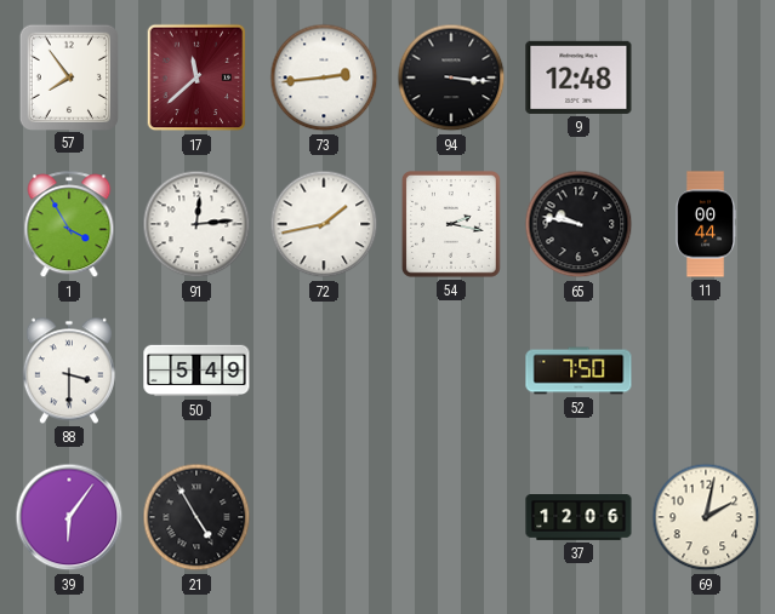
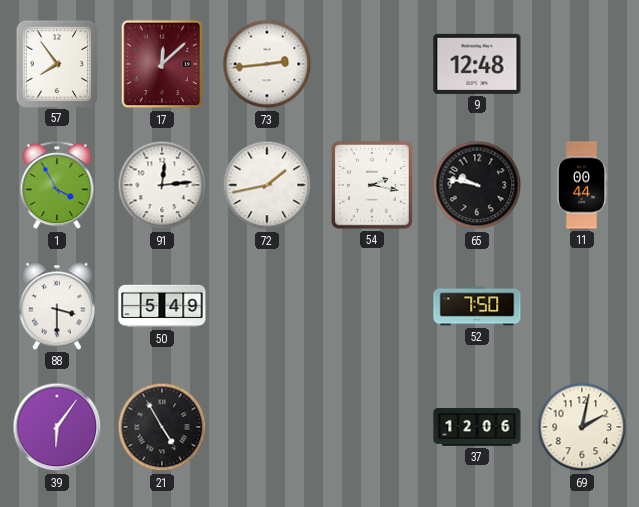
17: 11:38 -> 12:08 (162, 64)
94: 3:16 -> none (451, 78)
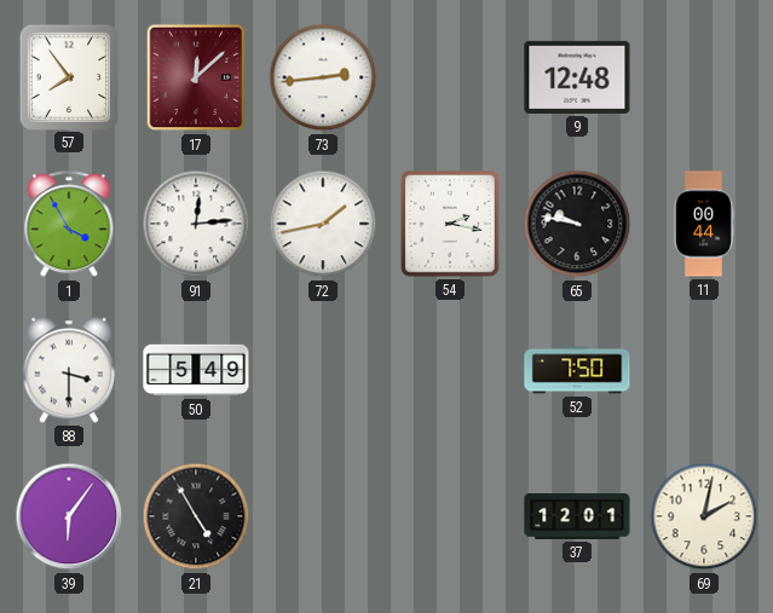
37: 12:06 -> 12:01 (577, 517)
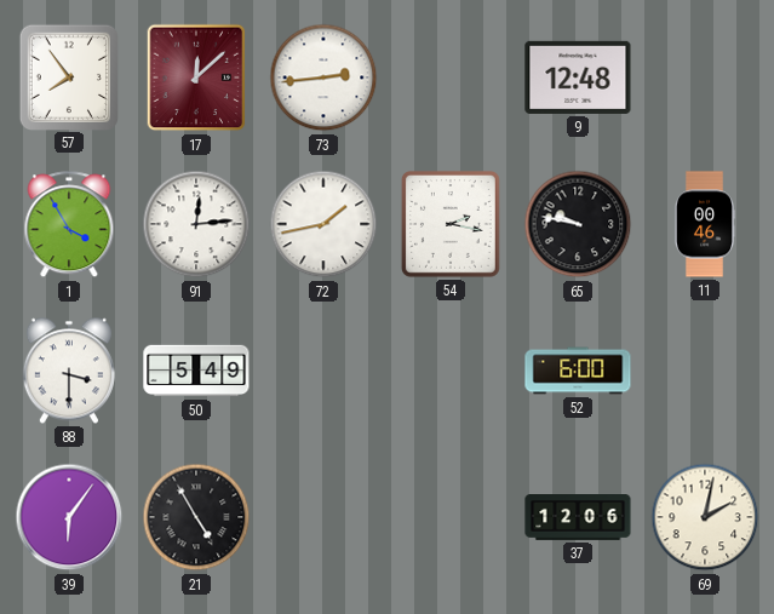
11: 00:44 -> 00:46 (705, 224)
52: 7:50 -> 6:00 (578, 371)
37: 12:01 -> 12:06 (578, 518)
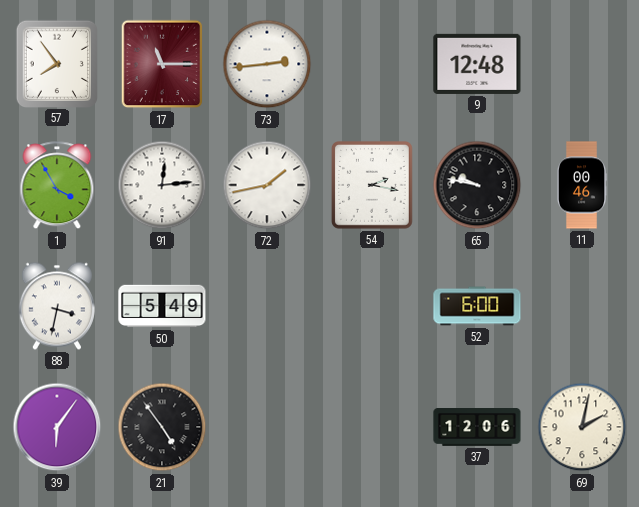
17: 12:08 -> 11:15 (162, 64)
88: 3:30 -> 3:32 (57, 306)
21: 4:55 -> 4:54 (162, 427)
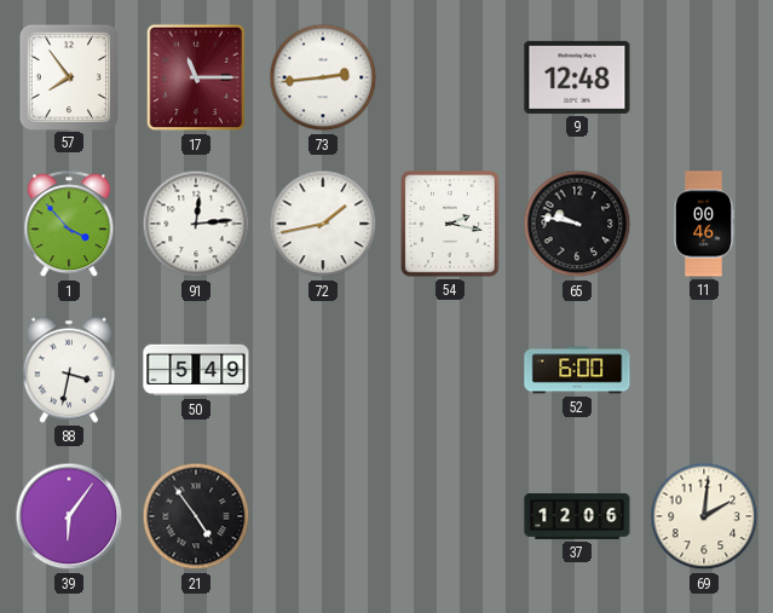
1: 3:55 -> 3:53 (69, 225)
69: 2:02 -> 2:01 (704, 516)
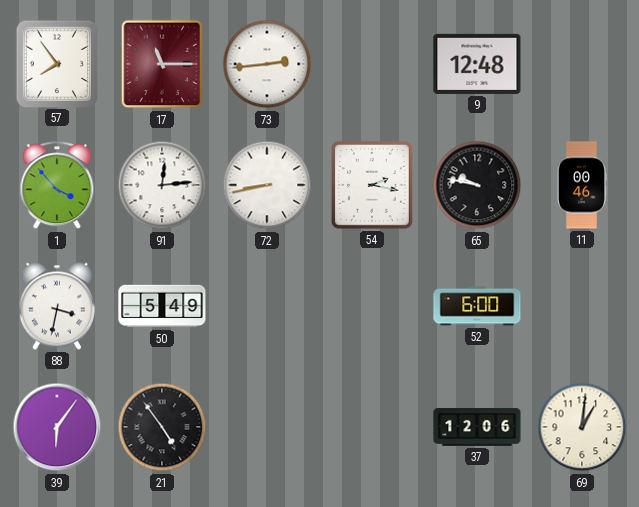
72: 1:43 -> 8:43 (267, 185)
69: 2:01 -> 1:01 (582, 427)
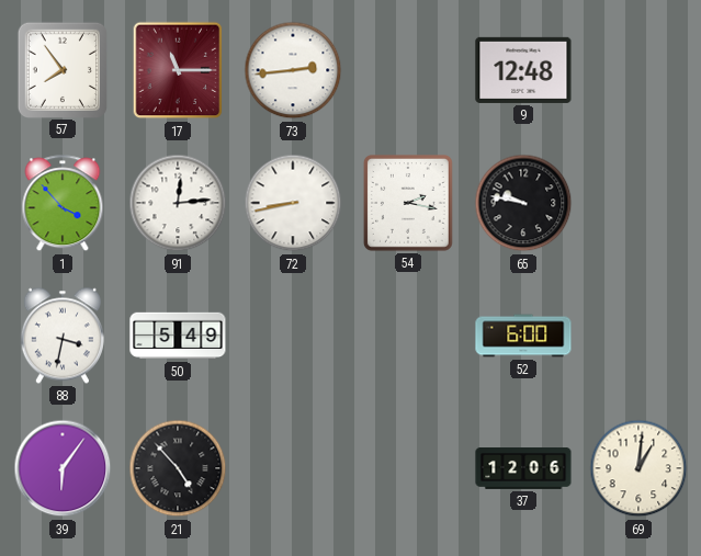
11: 00:46 -> none (582, 185)
21: 4:54 -> 4:53 (178, 468)
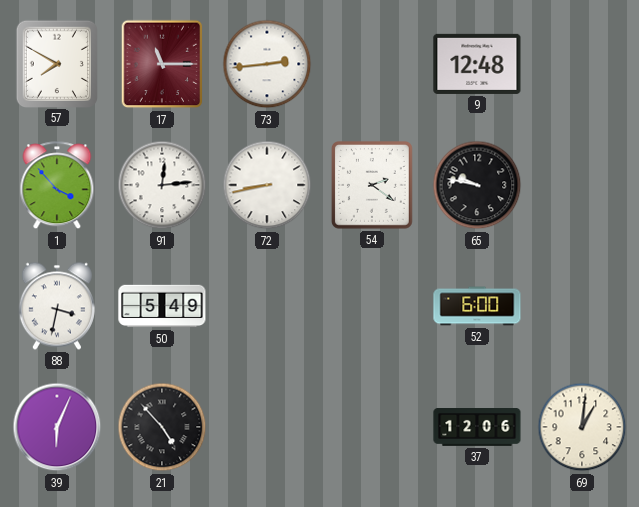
57: 7:54 -> 7:50 (56, 63)
54: 2:17 -> 2:21 (372, 186)
39: 6:06 -> 6:04 (57, 427)
